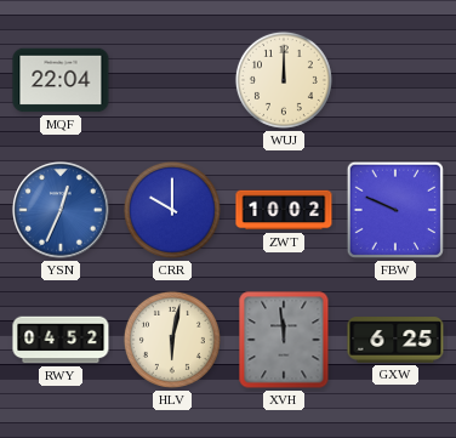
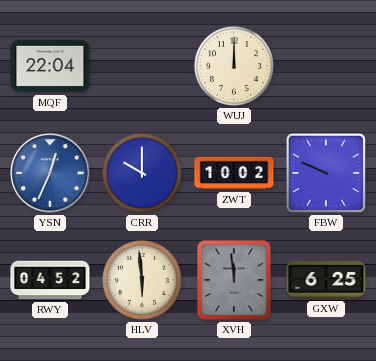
HLV: 6:02 -> 5:59 (142, 280)
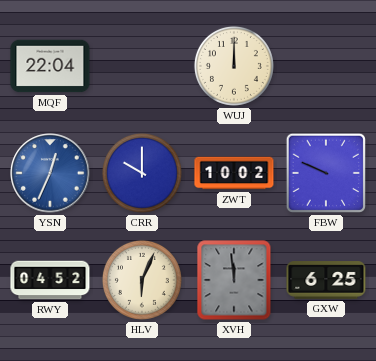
HLV: 5:59 -> 6:04 (142, 280)
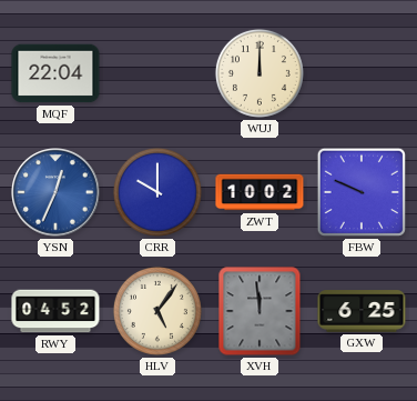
HLV: 6:04 -> 5:06 (157, 311)
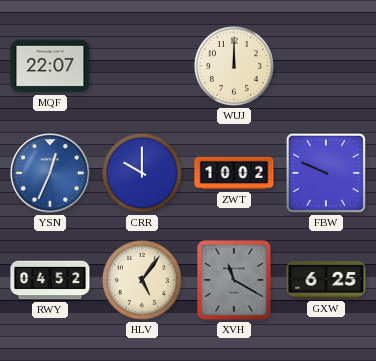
MQF: 22:04 -> 22:07 (50, 66)
XVH: 11:59 -> 11:20 (234, 280)
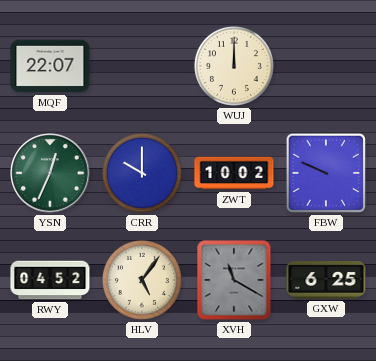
YSN dial: blue -> green (50, 173)
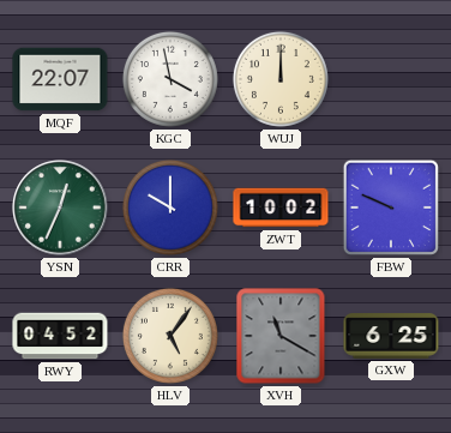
KGC: none -> 3:58 (170, 79)
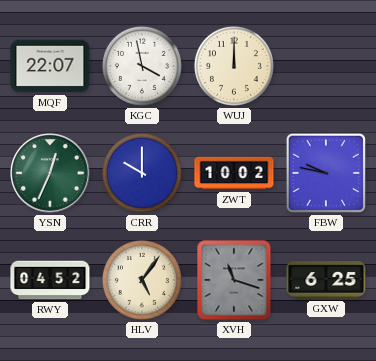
FBW: 9:49 -> 9:47 (326, 173)
XVH: 11:20 -> 11:18 (234, 280)
